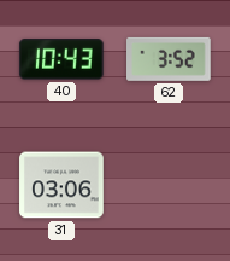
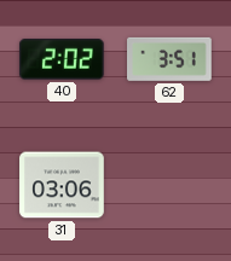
40: 10:43 -> 2:02 (62, 60)
62: 3:52 -> 3:51 (171, 59)
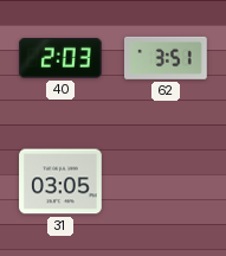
40: 2:02 -> 2:03 (60, 59)
31: 03:06 -> 03:05 (60, 181)
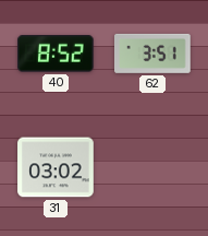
40: 2:03 -> 8:52 (56, 55)
31: 03:05 -> 03:02 (56, 167)
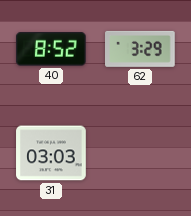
62: 3:51 -> 3:29 (141, 49)
31: 03:02 -> 03:03 (51, 153)
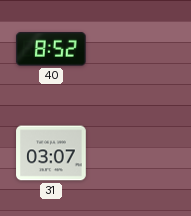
62: 3:29 -> none (141, 49)
31: 03:03 -> 03:07 (51, 153)
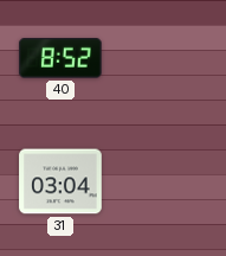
31: 03:07 -> 03:04 (60, 181)
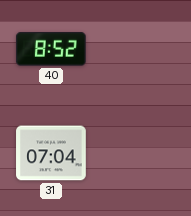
31: 03:04 -> 07:04 (51, 153)
